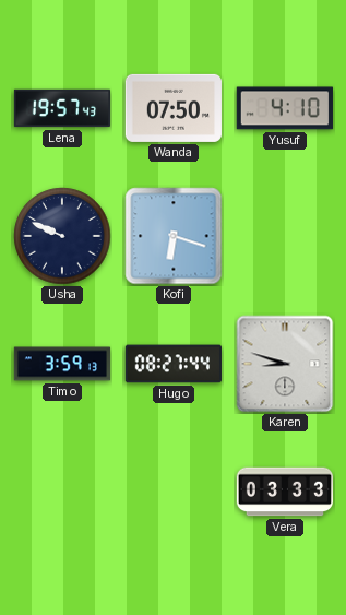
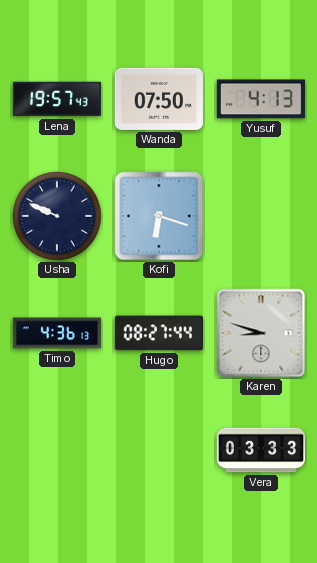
Yusuf: 4:10 -> 4:13 (261, 99)
Timo: 3:59 -> 4:36 (56, 333)
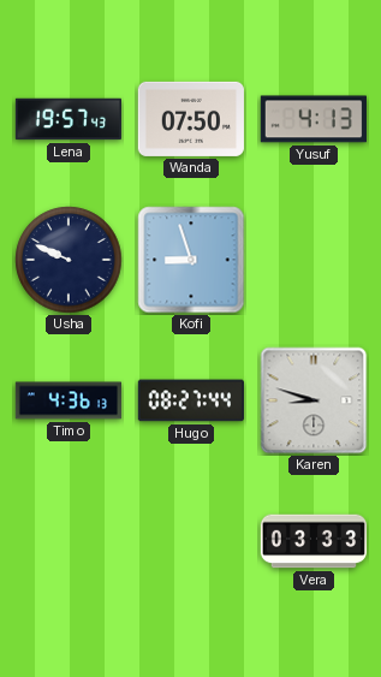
Kofi: 6:18 -> 8:57 (191, 260)
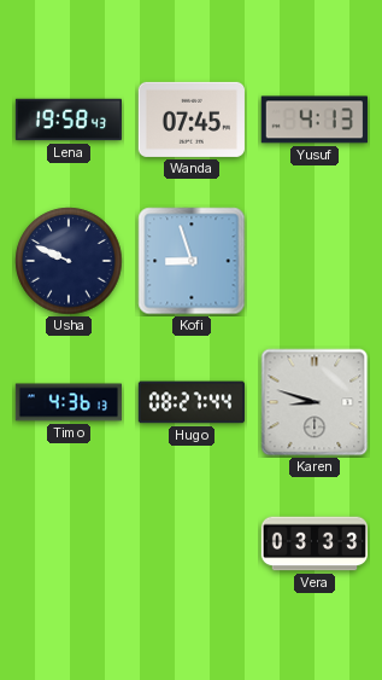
Lena: 19:57 -> 19:58 (67, 120)
Wanda: 07:50 -> 07:45 (192, 120)
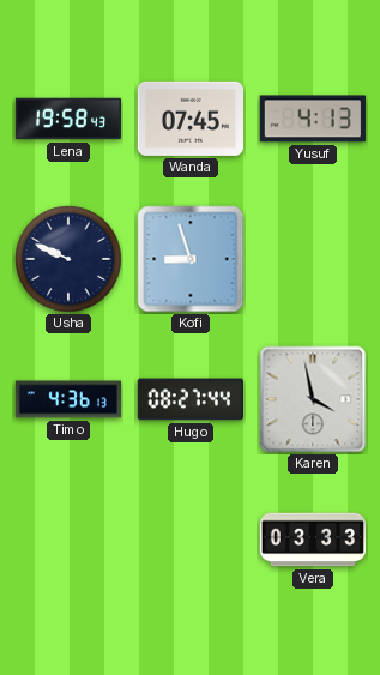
Karen: 8:48 -> 3:58 (313, 399)
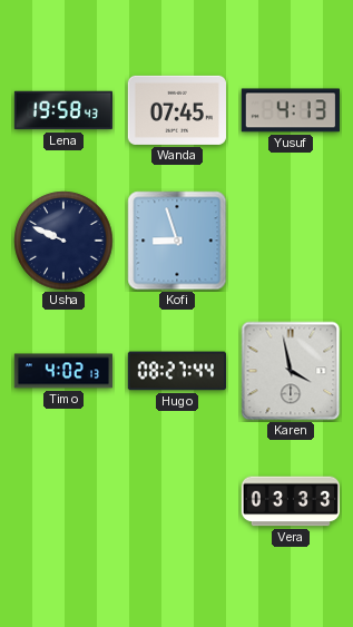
Timo: 4:36 -> 4:02 (62, 371)
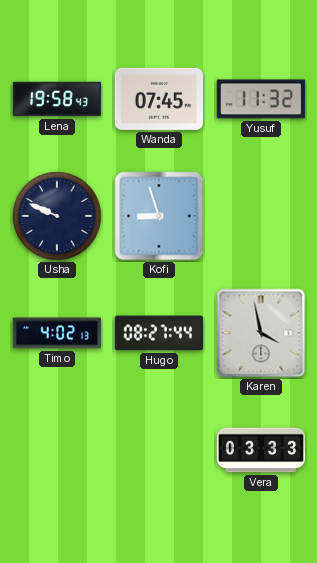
Yusuf: 4:13 -> 11:32 (261, 99)
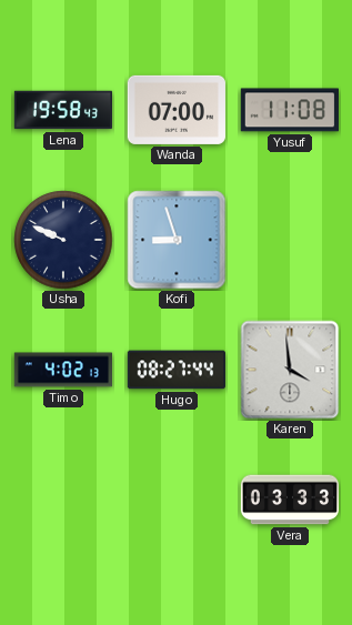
Wanda: 07:45 -> 07:00 (177, 110)
Yusuf: 11:32 -> 11:08 (290, 110)
Karen: 3:58 -> 3:59 (290, 370)
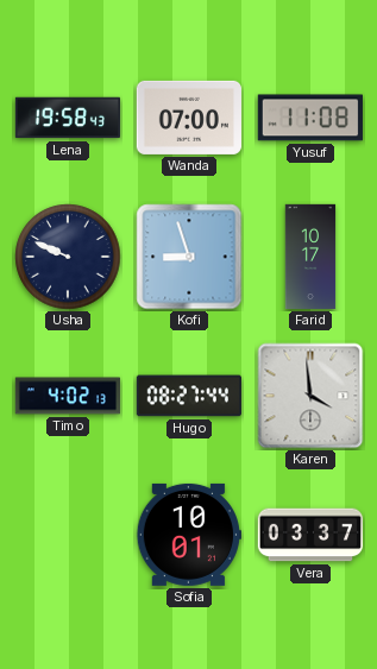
Farid: none -> 10:17 (310, 257)
Sofia: none -> 10:01 (189, 535)
Vera: 03:33 -> 03:37 (310, 535)
